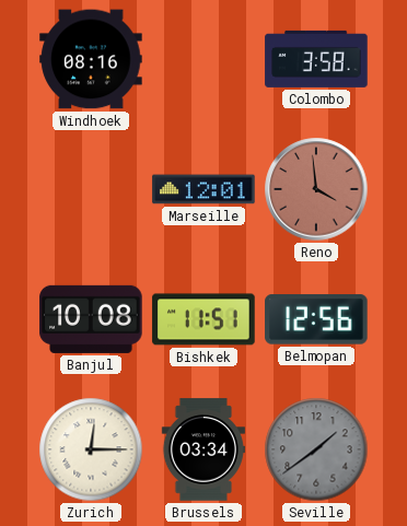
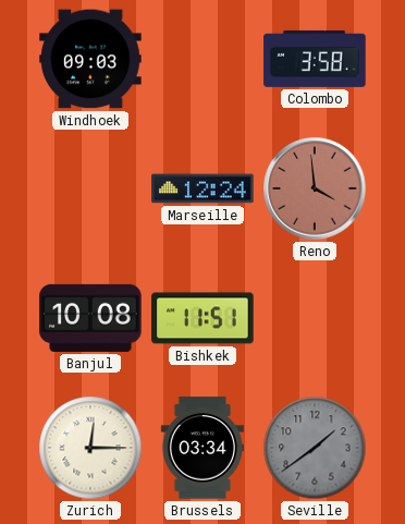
Windhoek: 08:16 -> 09:03 (90, 59)
Marseille: 12:01 -> 12:24 (202, 188)
Belmopan: 12:56 -> none (316, 319)
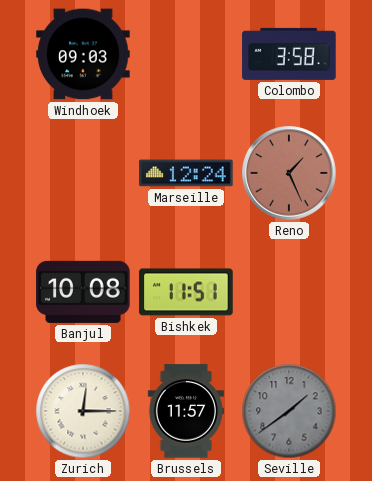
Reno: 3:59 -> 1:26 (289, 173)
Brussels: 03:34 -> 11:57 (186, 411)
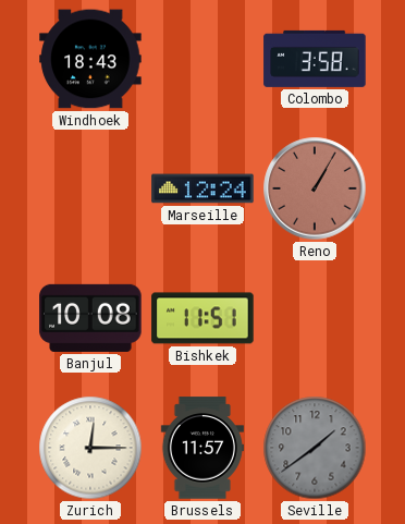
Windhoek: 09:03 -> 18:43 (90, 59)
Reno: 1:26 -> 1:05 (315, 188)
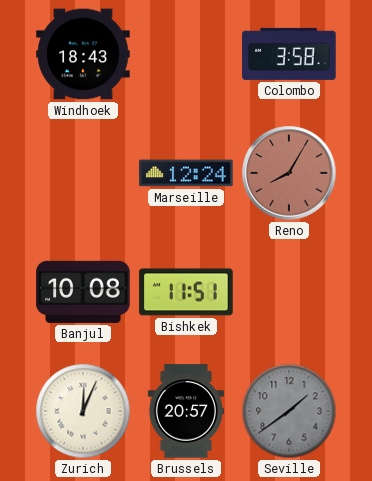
Reno: 1:05 -> 8:05 (289, 173)
Zurich: 12:15 -> 12:04 (83, 411)
Brussels: 11:57 -> 20:57 (186, 411)
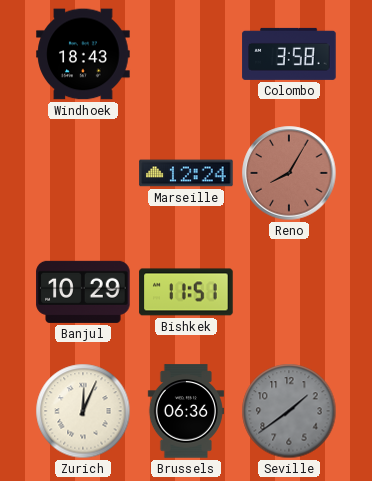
Banjul: 10:08 -> 10:29 (83, 292)
Brussels: 20:57 -> 06:36 (186, 411)
